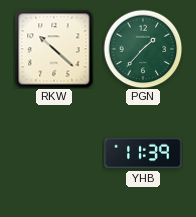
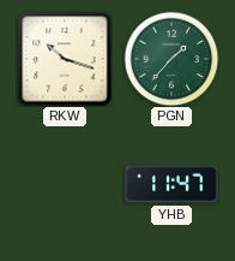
RKW: 10:22 -> 10:18 (65, 59)
YHB: 11:39 -> 11:47 (171, 184)
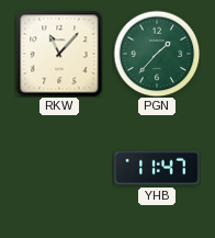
RKW: 10:18 -> 11:07 (59, 54)
